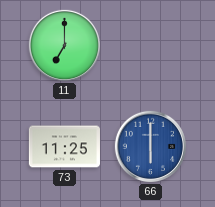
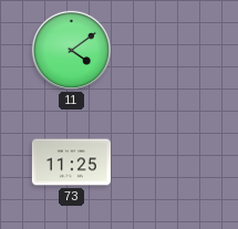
11: 7:00 -> 4:09 (71, 50)
66: 6:00 -> none (150, 146)
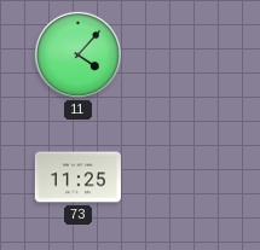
11: 4:09 -> 4:07 (77, 54)
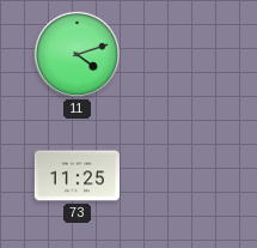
11: 4:07 -> 4:12 (77, 54)
